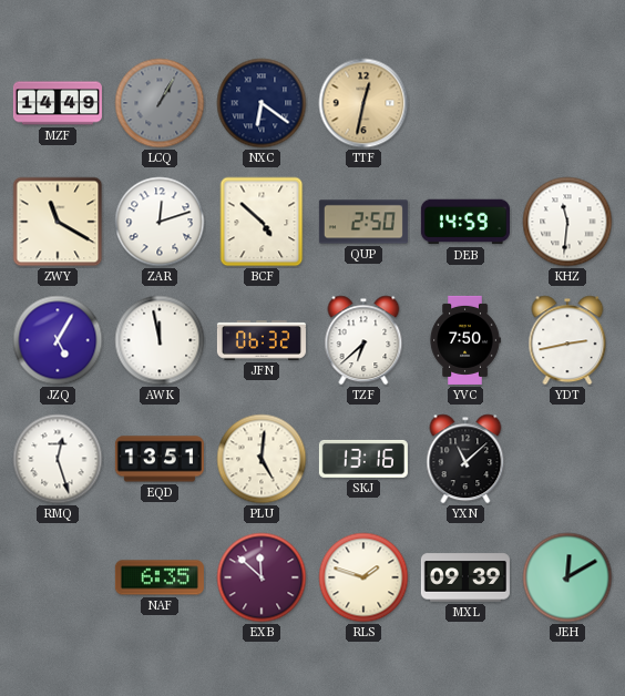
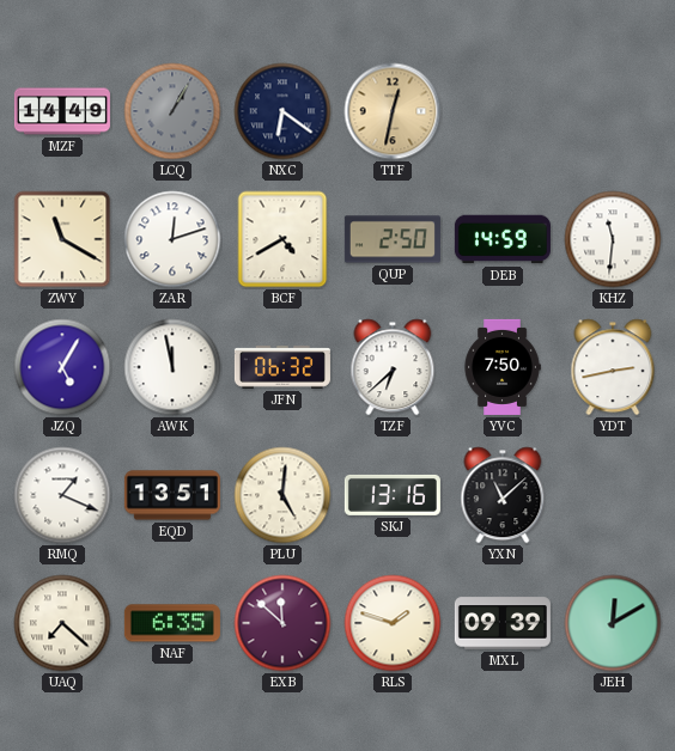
BCF: 4:52 -> 4:40 (282, 239)
RMQ: 12:27 -> 1:19 (62, 495)
UAQ: none -> 7:22 (62, 623)
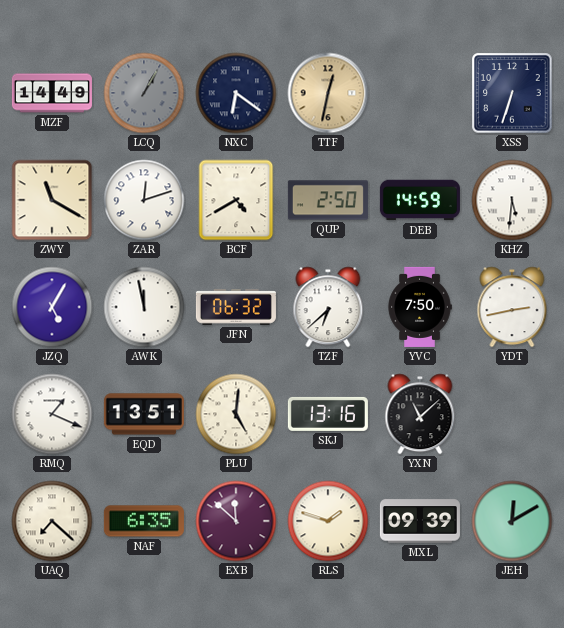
XSS: none -> 6:33 (512, 93)
KHZ: 11:31 -> 5:31 (512, 200)
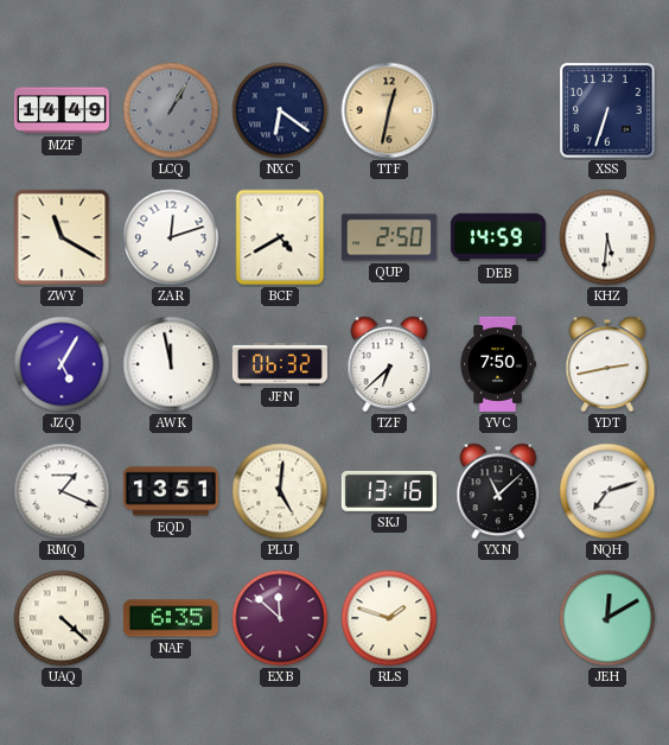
NQH: none -> 7:12 (607, 491)
UAQ: 7:22 -> 4:22 (62, 618)
MXL: 09:39 -> none (420, 521)
